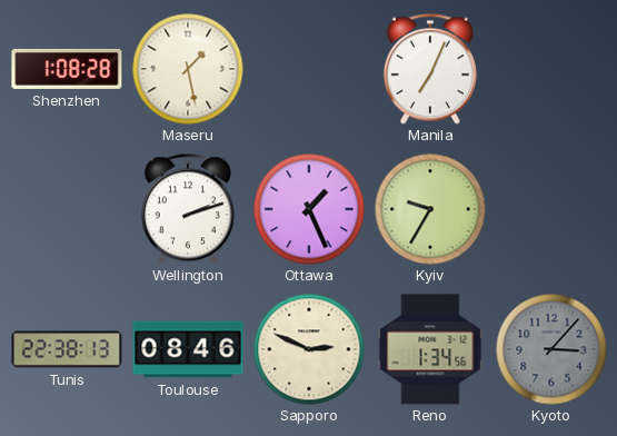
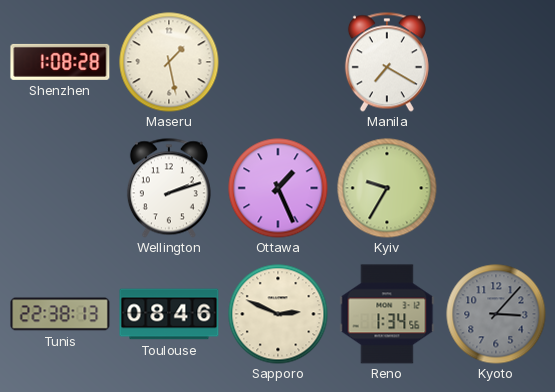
Manila: 7:04 -> 7:20 (387, 62)
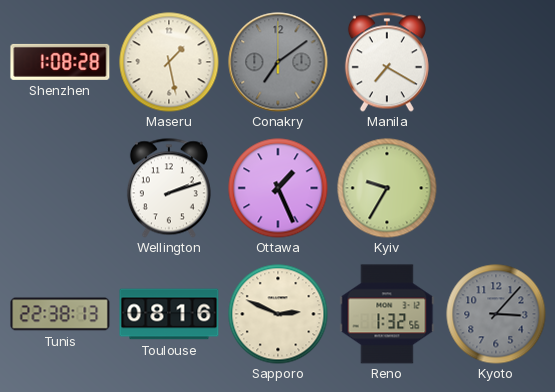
Conakry: none -> 7:09 (278, 62)
Toulouse: 08:46 -> 08:16 (169, 314)
Reno: 1:34 -> 1:32 (387, 314)
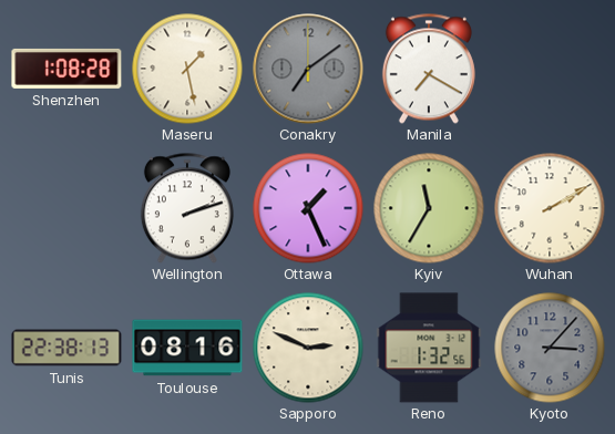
Kyiv: 9:35 -> 11:35 (429, 208)
Wuhan: none -> 2:10 (550, 208)
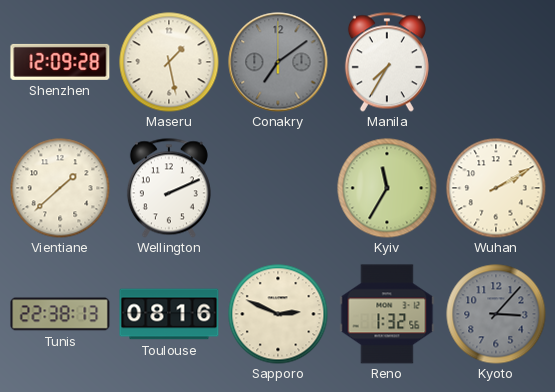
Shenzhen: 1:08 -> 12:09 (60, 62)
Manila: 7:20 -> 7:35 (387, 62)
Vientiane: none -> 1:38 (60, 188)
Wellington: 2:12 -> 2:11 (169, 188)
Ottawa: 1:26 -> none (308, 208)
